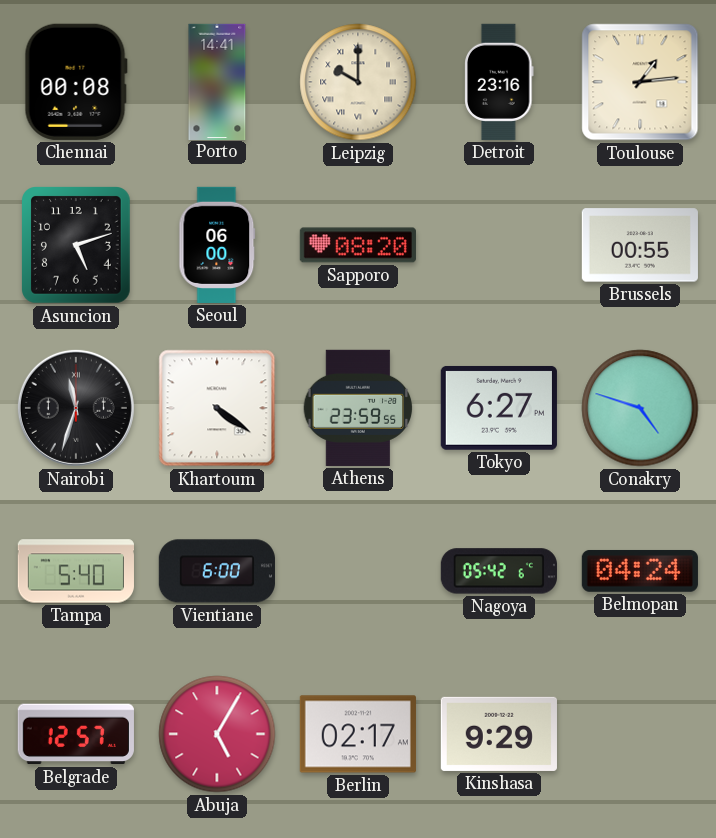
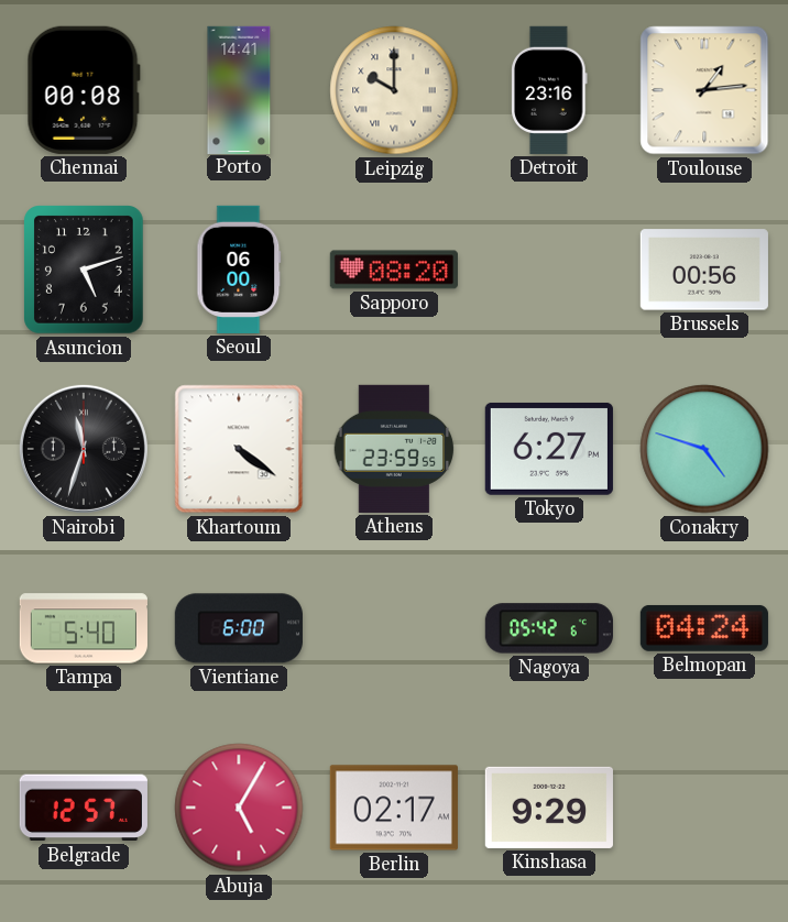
Brussels: 00:55 -> 00:56 (704, 270)
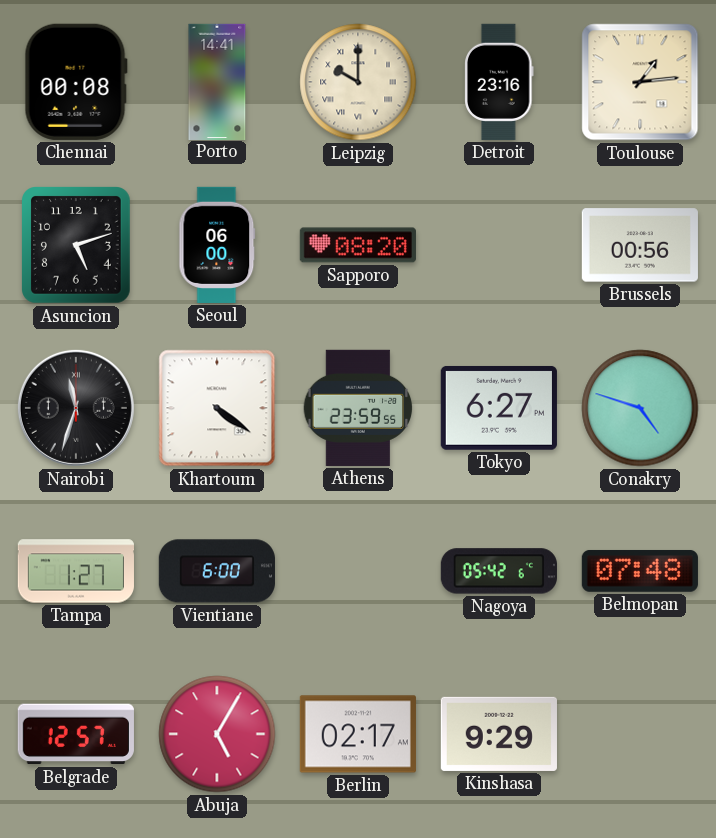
Tampa: 5:40 -> 1:27 (76, 571)
Belmopan: 04:24 -> 07:48 (640, 571)
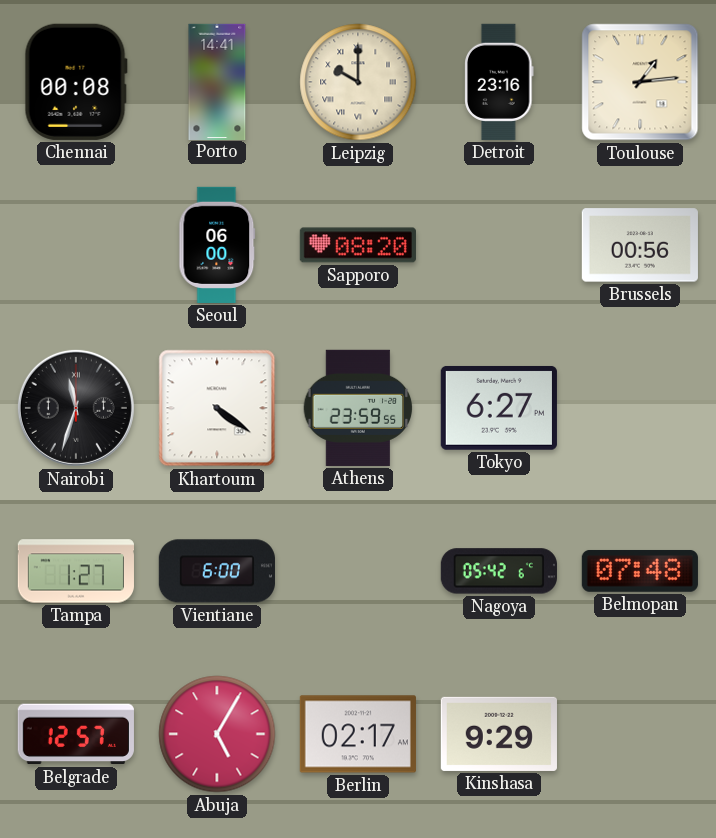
Asuncion: 5:12 -> none (77, 245)
Conakry: 4:48 -> none (640, 408)
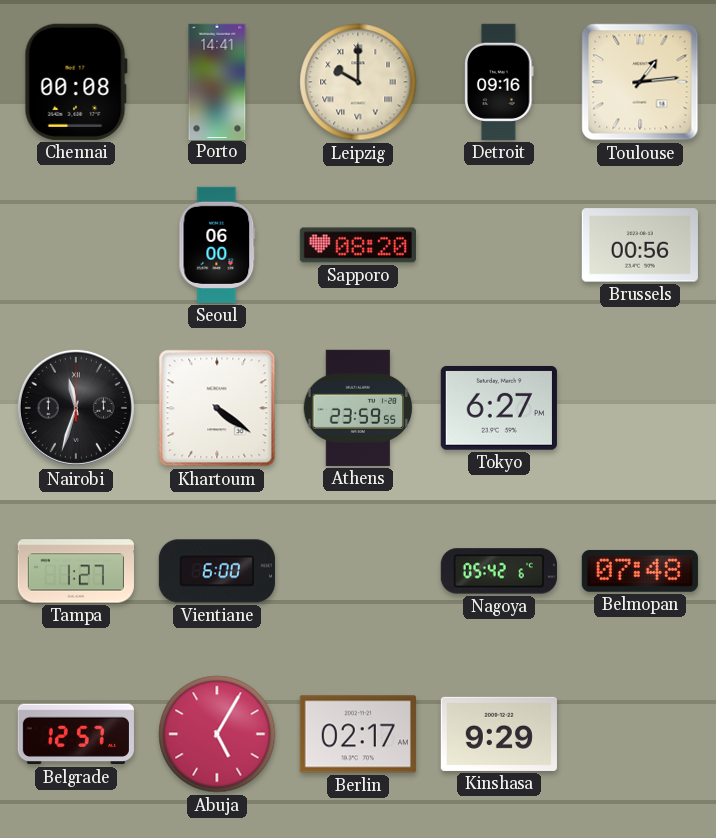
Detroit: 23:16 -> 09:16 (499, 82)
